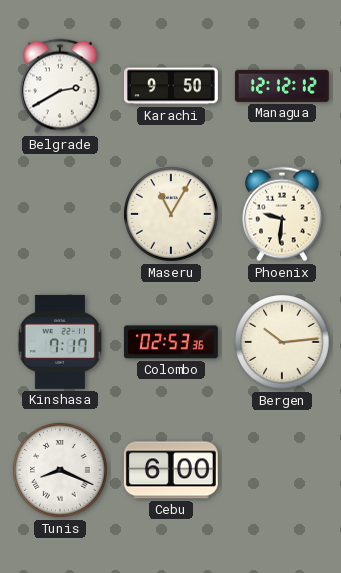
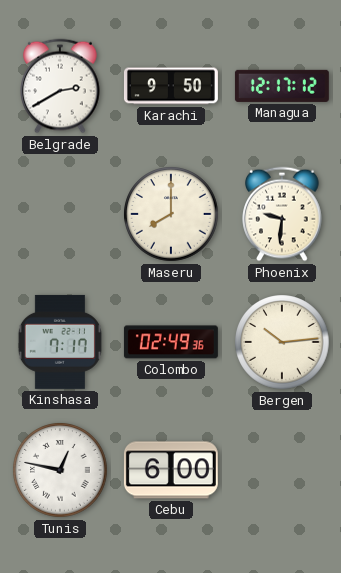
Managua: 12:12 -> 12:17 (282, 86)
Maseru: 11:05 -> 8:00 (171, 214)
Colombo: 02:53 -> 02:49 (171, 342)
Tunis: 8:19 -> 12:47 (60, 470)
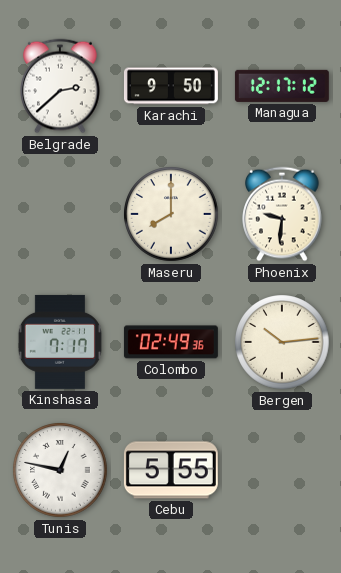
Belgrade: 2:40 -> 2:38 (60, 86)
Cebu: 6:00 -> 5:55 (171, 470)
